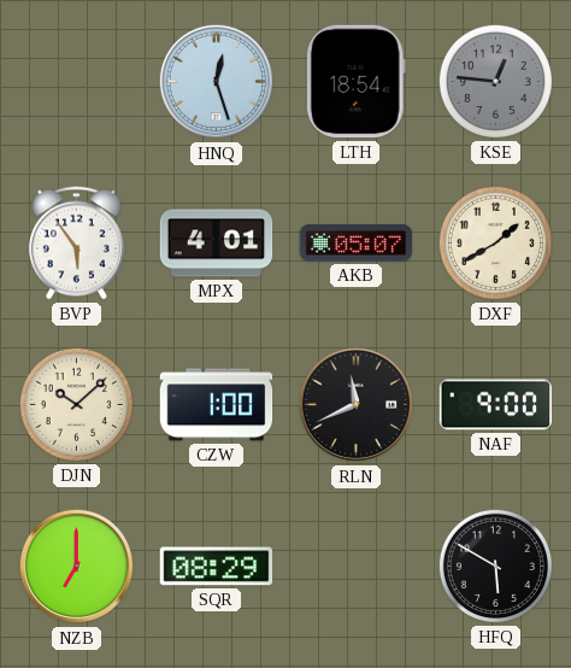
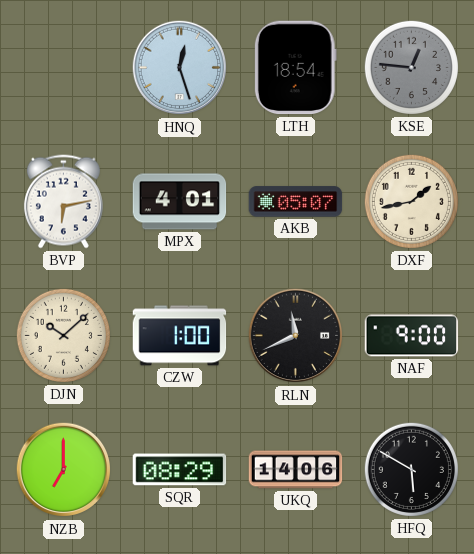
BVP: 5:54 -> 6:13 (63, 202)
DXF: 1:40 -> 1:43 (411, 201)
UKQ: none -> 14:06 (296, 470)
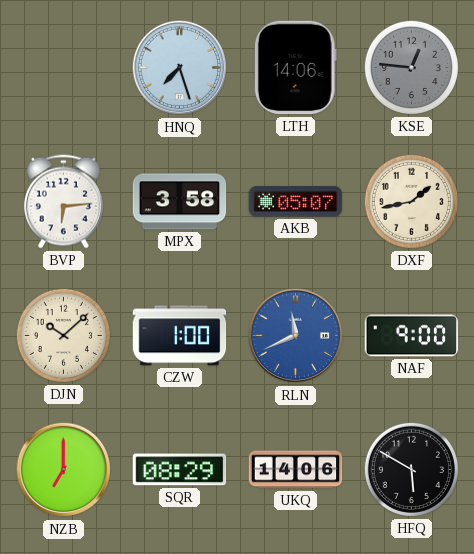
HNQ: 12:27 -> 7:27 (180, 68)
LTH: 18:54 -> 14:06 (295, 68)
BVP: 6:13 -> 6:14 (63, 202)
MPX: 4:01 -> 3:58 (180, 202)
RLN dial: black -> blue (296, 336)
